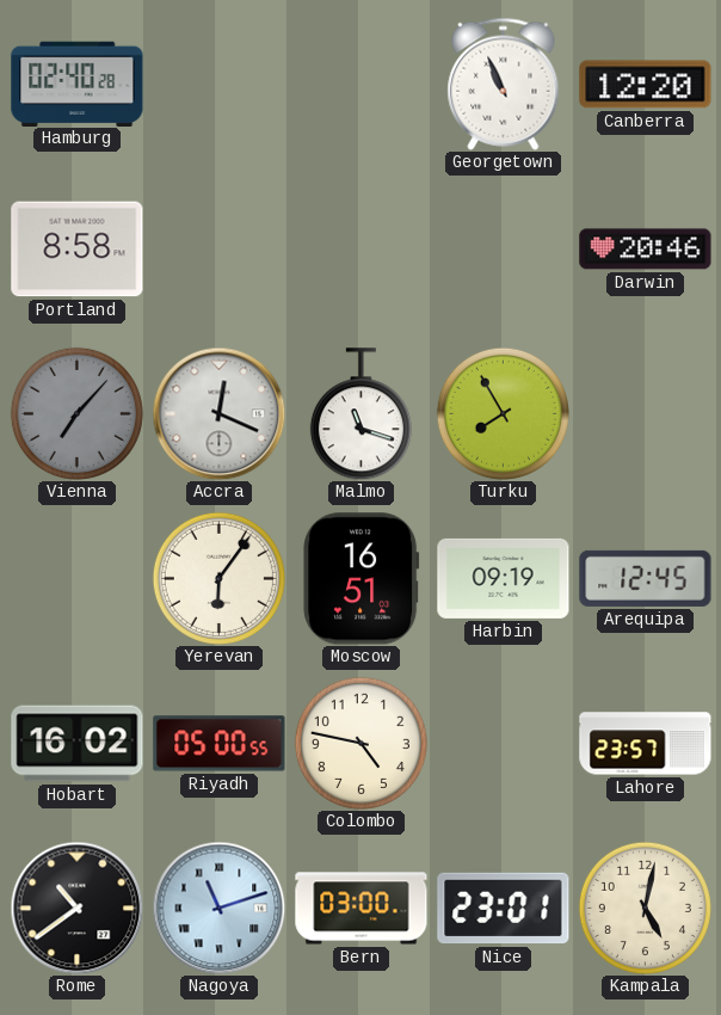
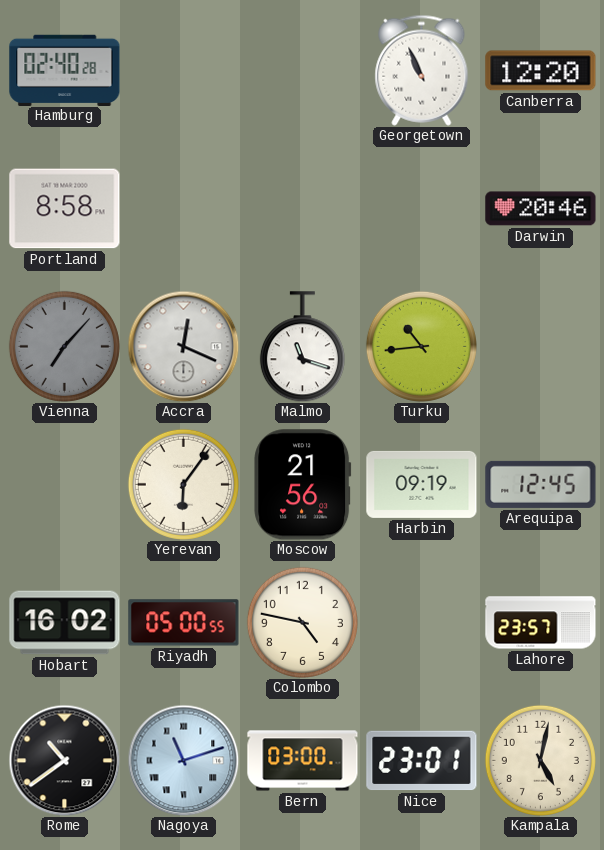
Turku: 7:55 -> 10:44 (421, 346)
Moscow: 16:51 -> 21:56 (303, 485)
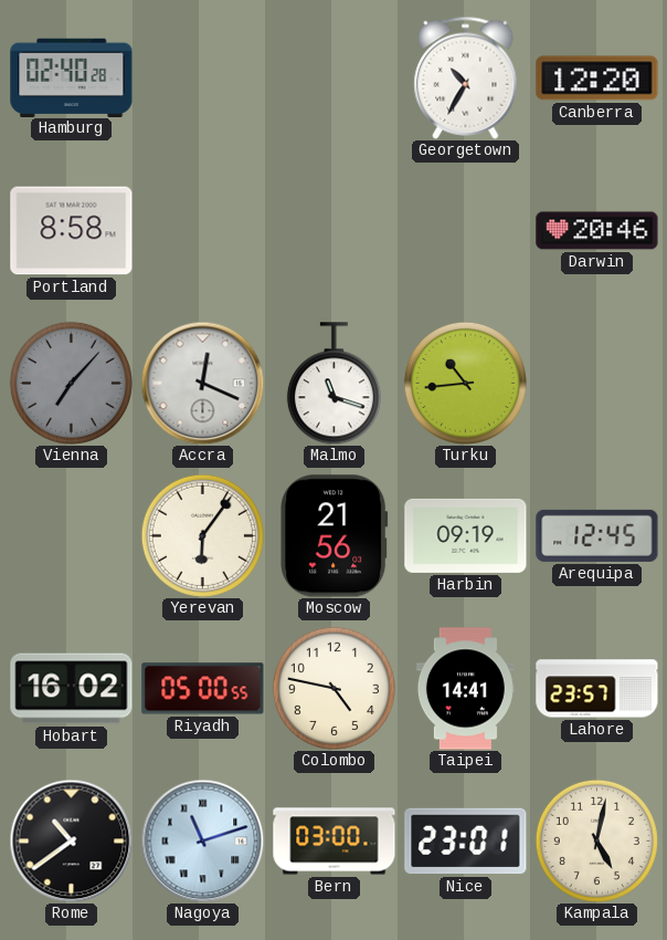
Georgetown: 10:56 -> 10:35 (466, 77)
Taipei: none -> 14:41 (465, 689)
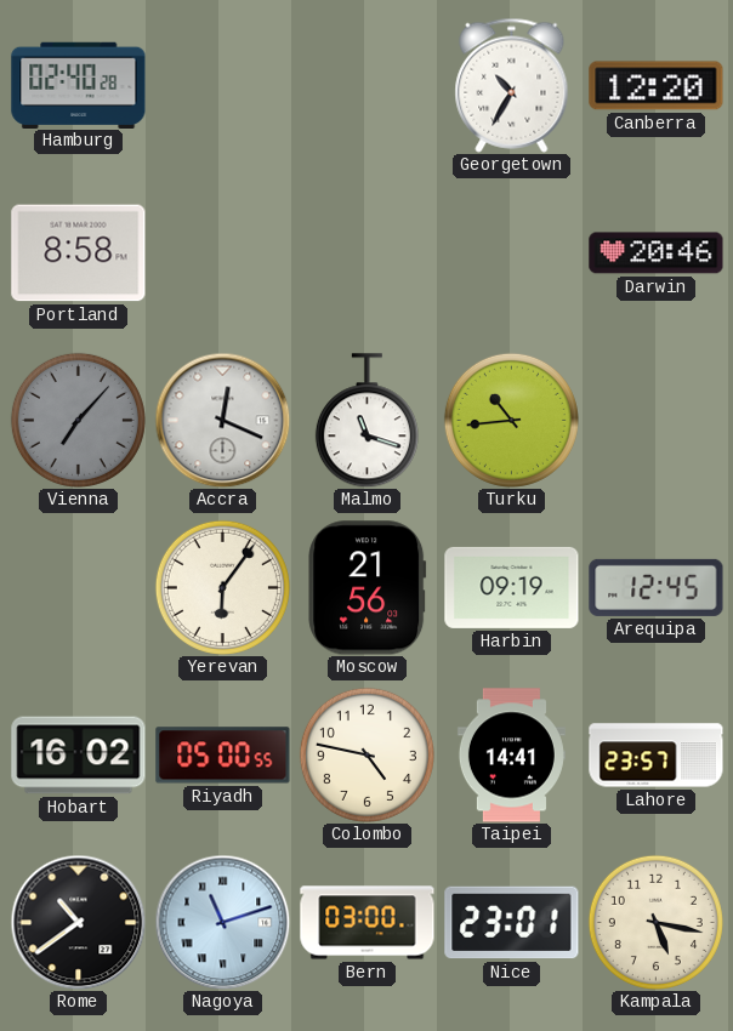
Kampala: 5:02 -> 5:17 (655, 922)
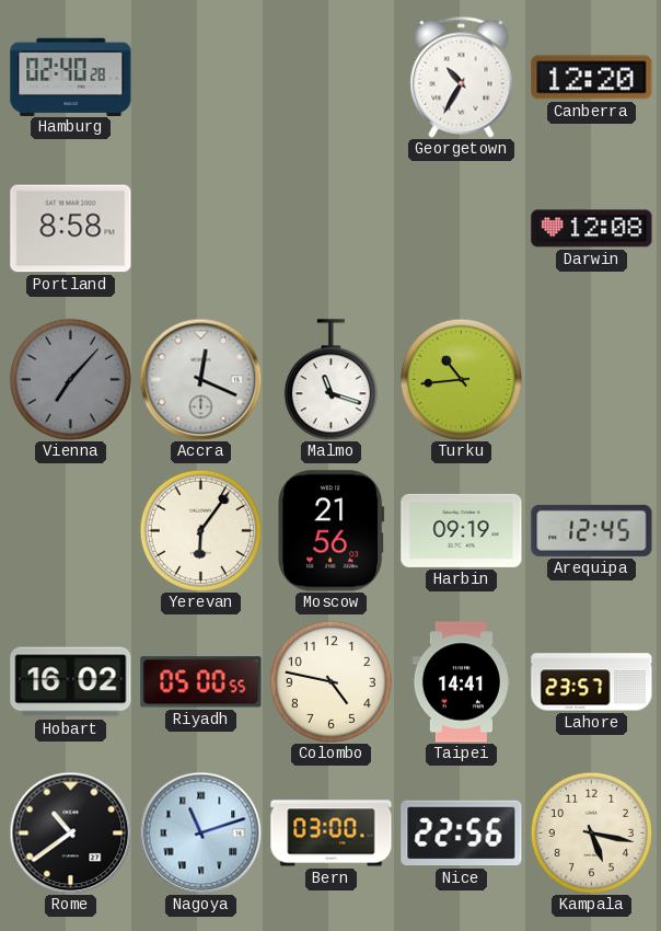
Darwin: 20:46 -> 12:08 (592, 229)
Nice: 23:01 -> 22:56 (462, 834)
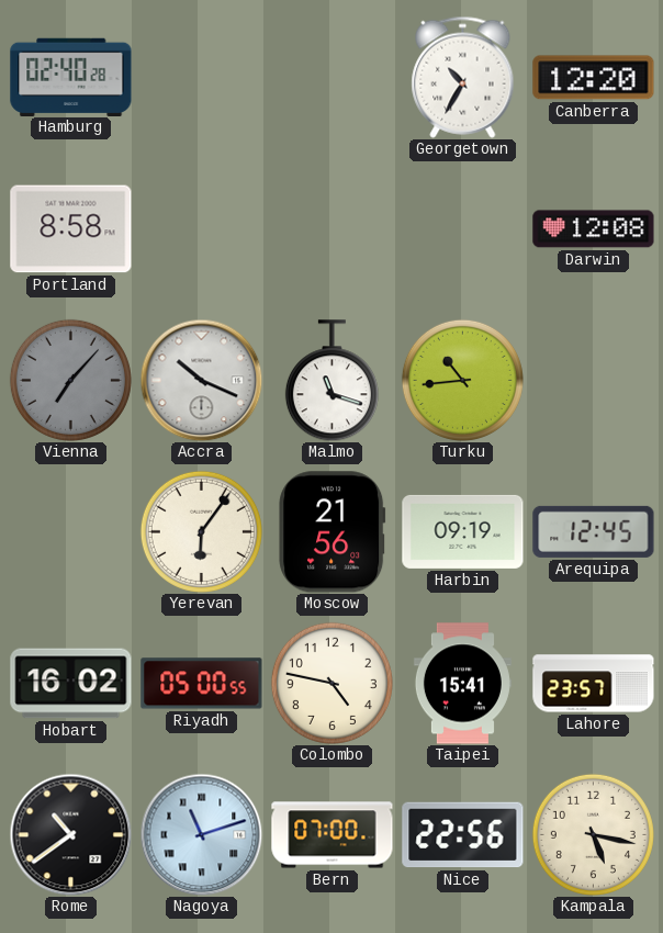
Accra: 12:19 -> 10:19 (201, 380)
Taipei: 14:41 -> 15:41 (462, 684)
Bern: 03:00 -> 07:00 (333, 835)
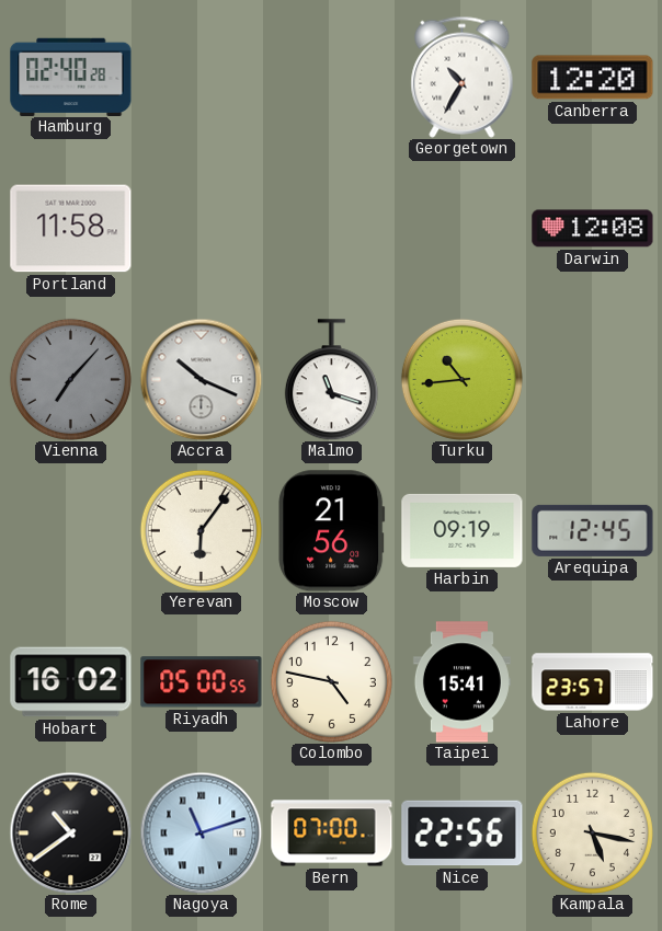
Portland: 8:58 -> 11:58 (71, 229)
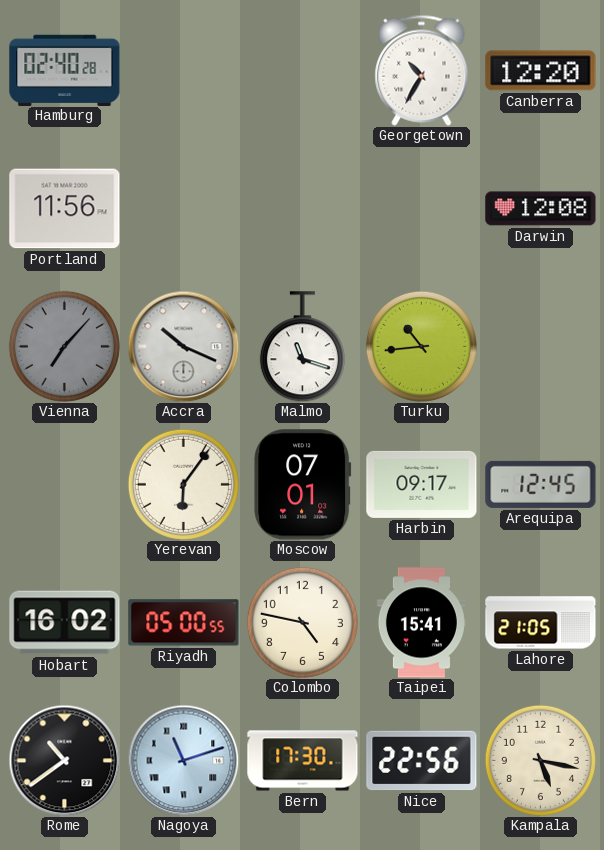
Portland: 11:58 -> 11:56 (65, 209)
Moscow: 21:56 -> 07:01 (303, 485)
Harbin: 09:19 -> 09:17 (422, 484)
Lahore: 23:57 -> 21:05 (541, 623)
Bern: 07:00 -> 17:30 (303, 761)
